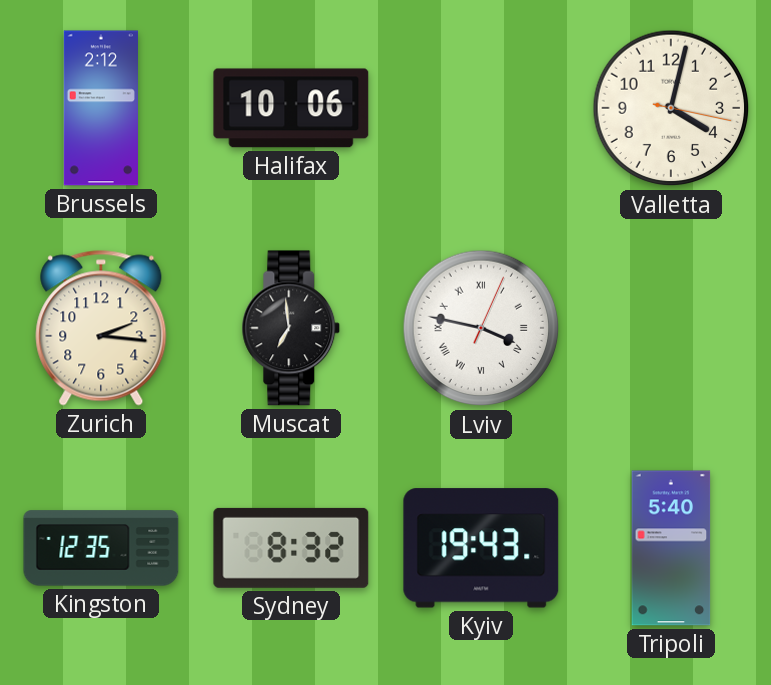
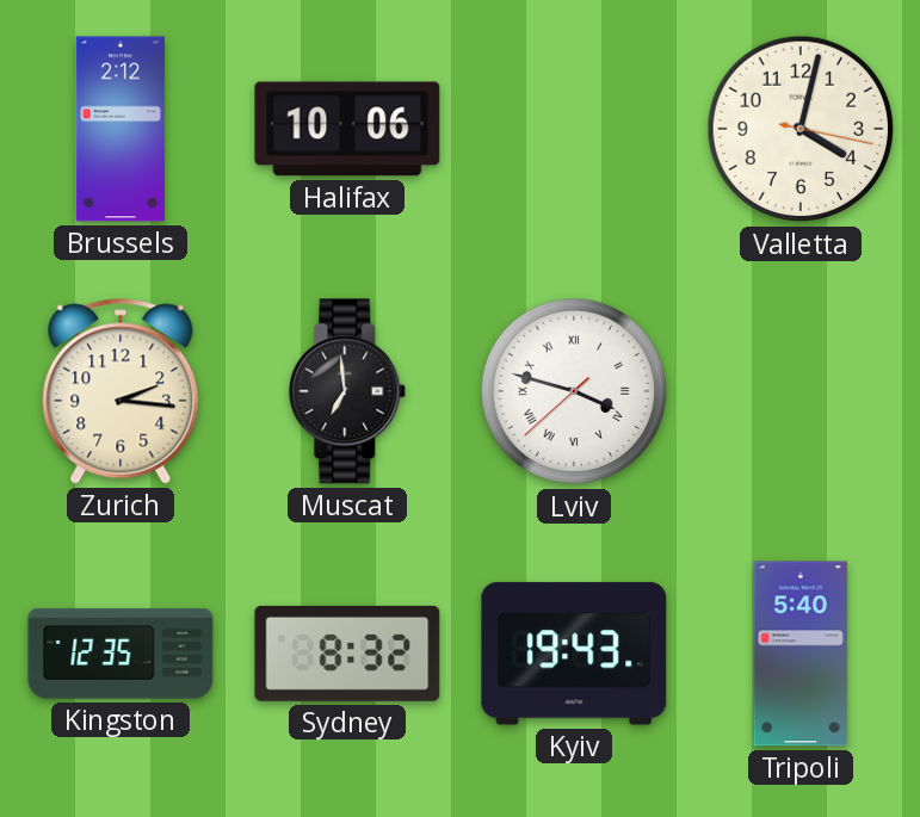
Lviv: 3:47:04 -> 3:47:38 (574, 391)
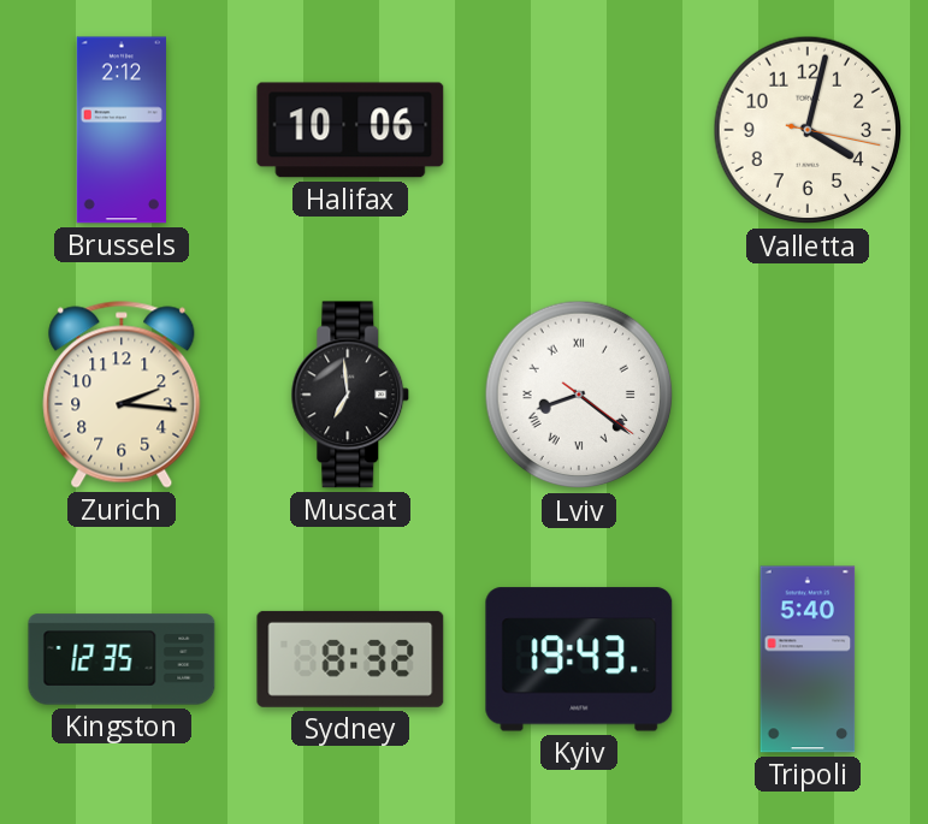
Lviv: 3:47 -> 8:21 (579, 395)
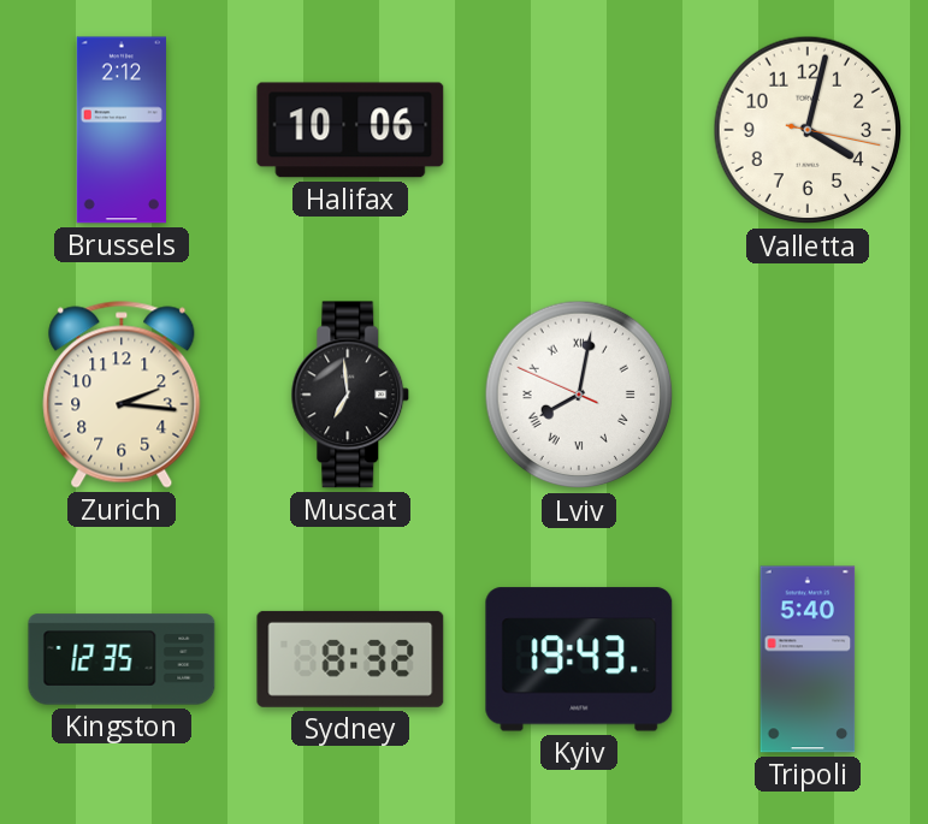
Lviv: 8:21 -> 8:01 (579, 395)
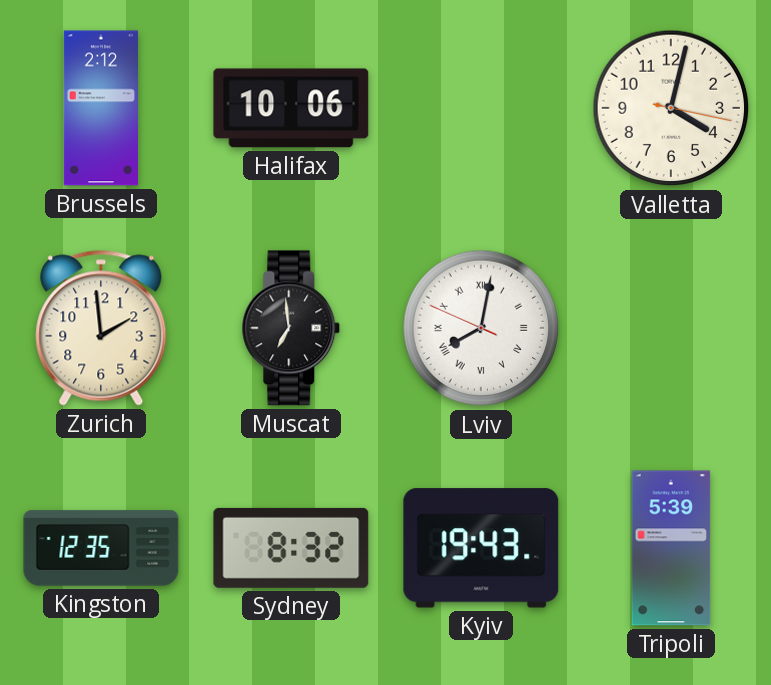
Zurich: 2:16 -> 1:59 (101, 328)
Tripoli: 5:40 -> 5:39 (671, 548)
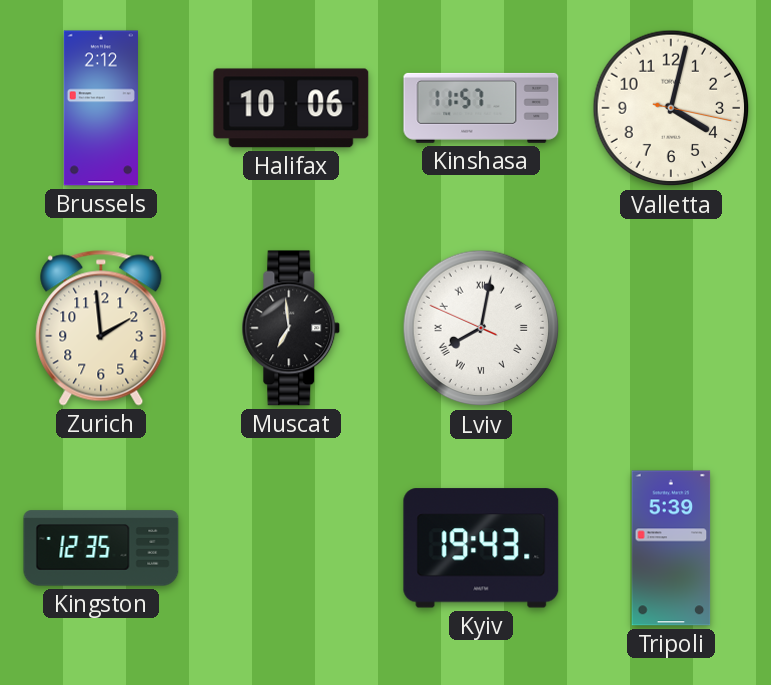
Kinshasa: none -> 11:57 (481, 108)
Sydney: 8:32 -> none (291, 548)
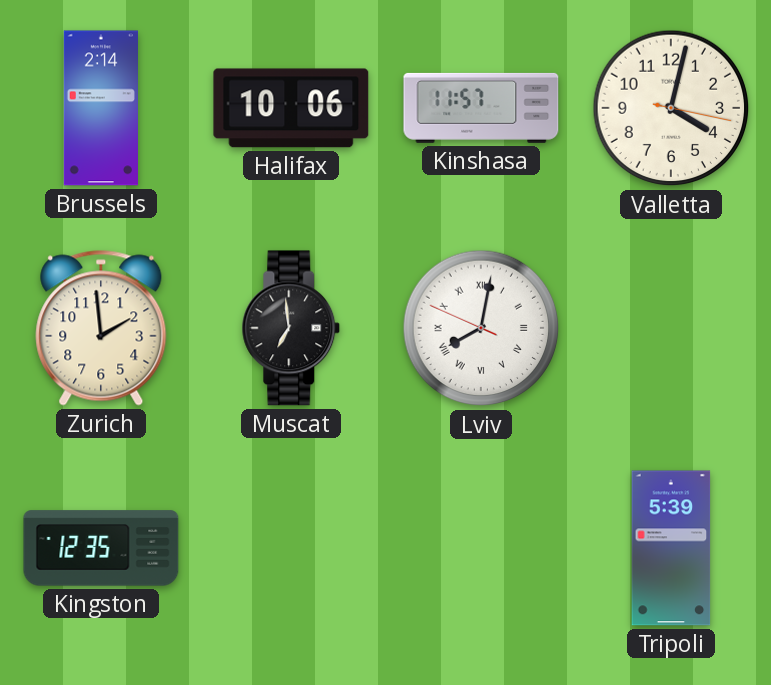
Brussels: 2:12 -> 2:14 (101, 108)
Kyiv: 19:43 -> none (481, 548)
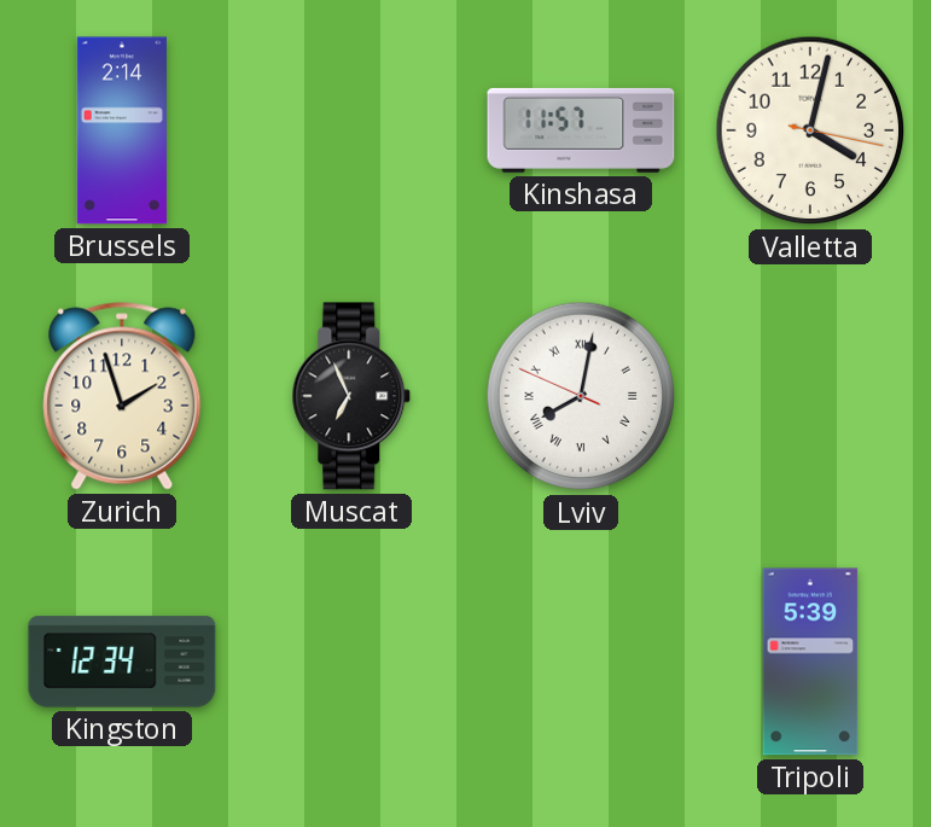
Halifax: 10:06 -> none (291, 108)
Zurich: 1:59 -> 1:57 (122, 396)
Muscat: 6:59 -> 6:56 (351, 396)
Kingston: 12:35 -> 12:34 (122, 662)
